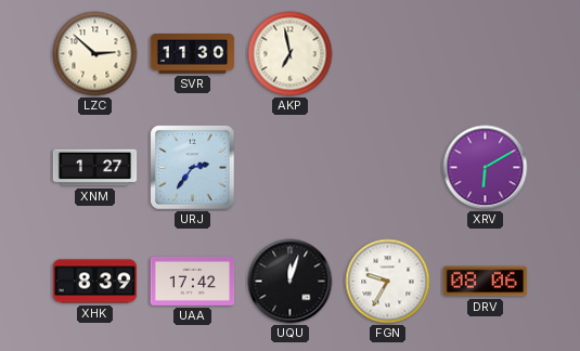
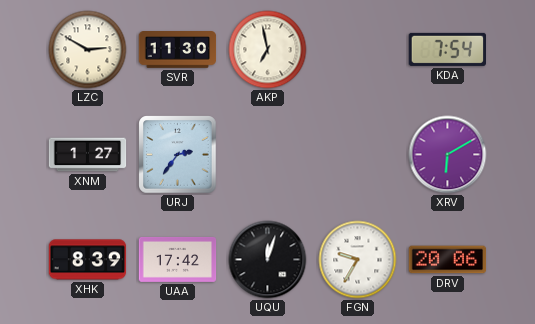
LZC: 2:52 -> 2:50 (88, 50)
KDA: none -> 7:54 (448, 49)
DRV: 08:06 -> 20:06 (448, 260)
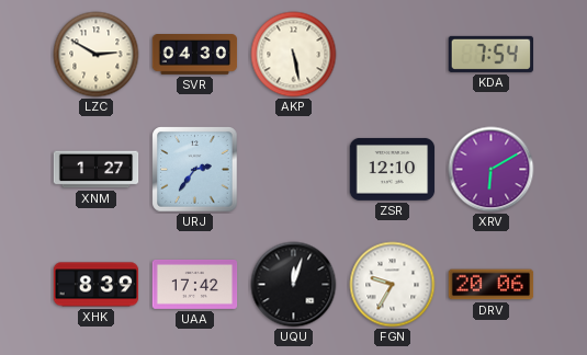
SVR: 11:30 -> 04:30 (195, 55)
AKP: 6:58 -> 5:28 (294, 55)
ZSR: none -> 12:10 (393, 169)
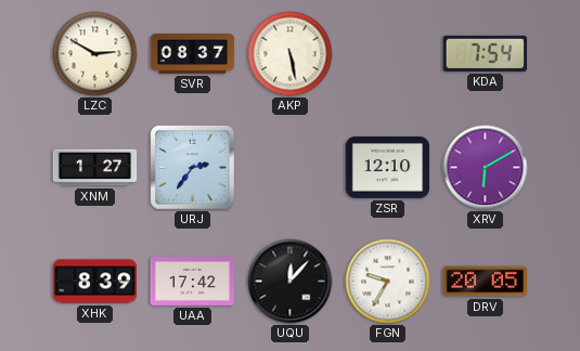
SVR: 04:30 -> 08:37 (193, 54)
UQU: 12:03 -> 12:07 (291, 282)
DRV: 20:06 -> 20:05 (486, 282)
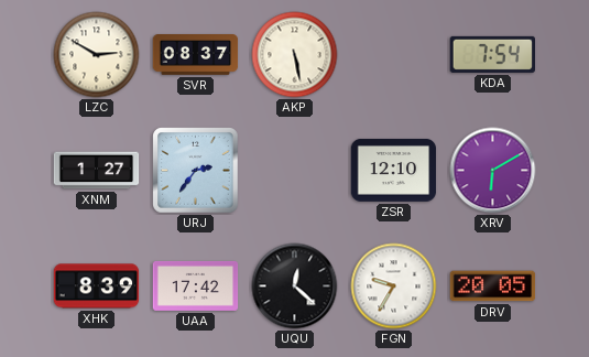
UQU: 12:07 -> 12:22 (295, 286)
